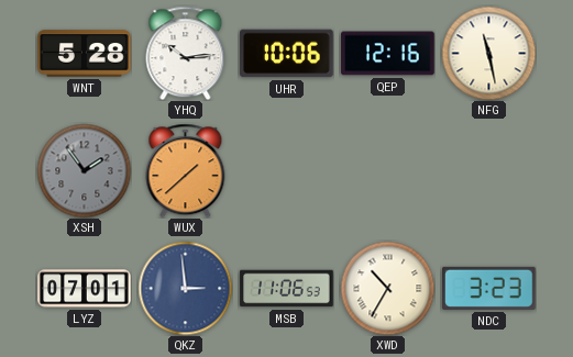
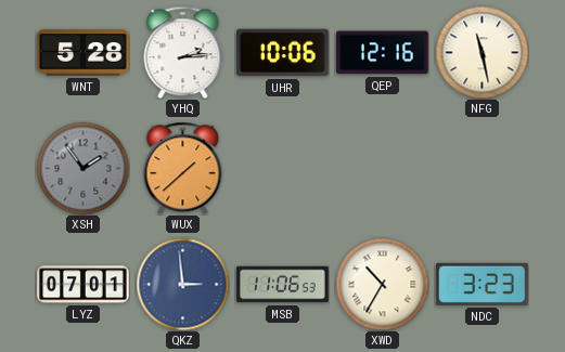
YHQ: 10:14 -> 2:14 (183, 52)
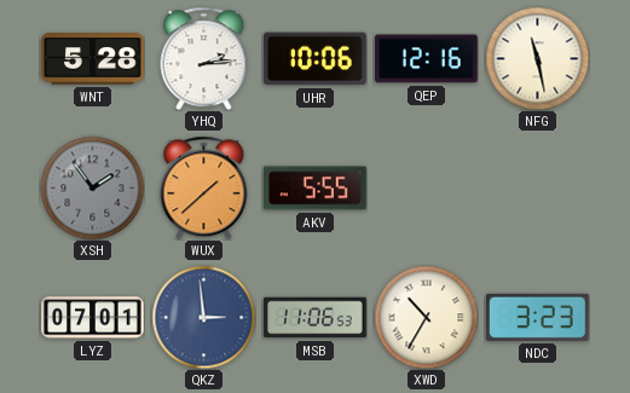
AKV: none -> 5:55 (316, 189)
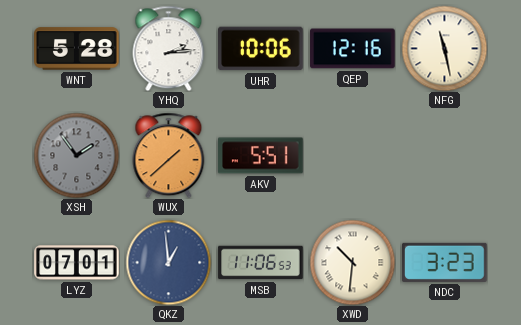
AKV: 5:55 -> 5:51 (261, 156)
QKZ: 2:59 -> 12:59 (168, 262)
XWD: 10:35 -> 10:31 (352, 262)
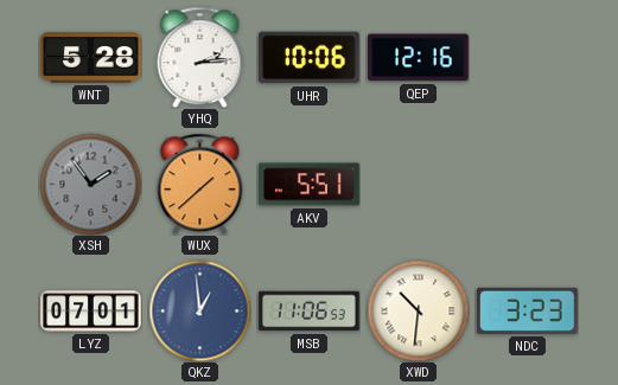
NFG: 11:28 -> none (444, 48)
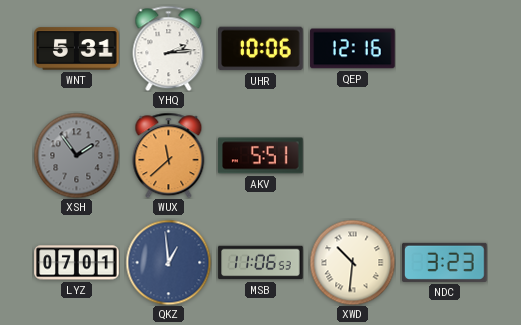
WNT: 5:28 -> 5:31 (77, 49)
WUX: 1:38 -> 11:38 (169, 155)
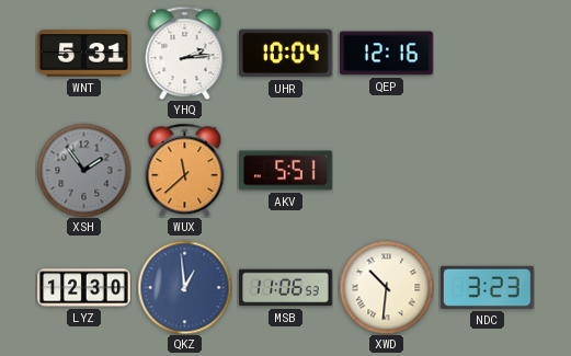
UHR: 10:06 -> 10:04 (286, 54)
LYZ: 07:01 -> 12:30 (84, 288)
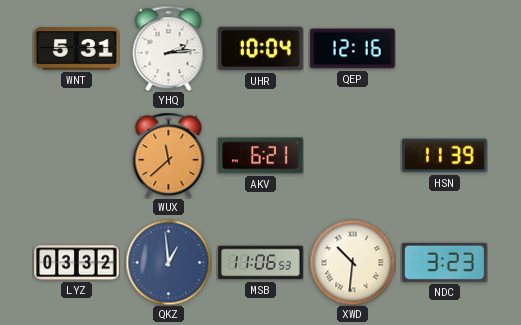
XSH: 1:54 -> none (83, 170)
AKV: 5:51 -> 6:21 (261, 156)
HSN: none -> 11:39 (445, 156)
LYZ: 12:30 -> 03:32 (77, 263)
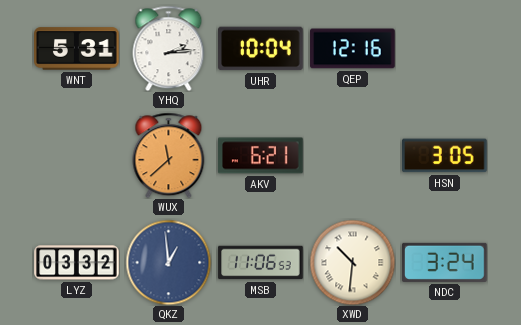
HSN: 11:39 -> 3:05 (445, 156)
NDC: 3:23 -> 3:24 (445, 262)
